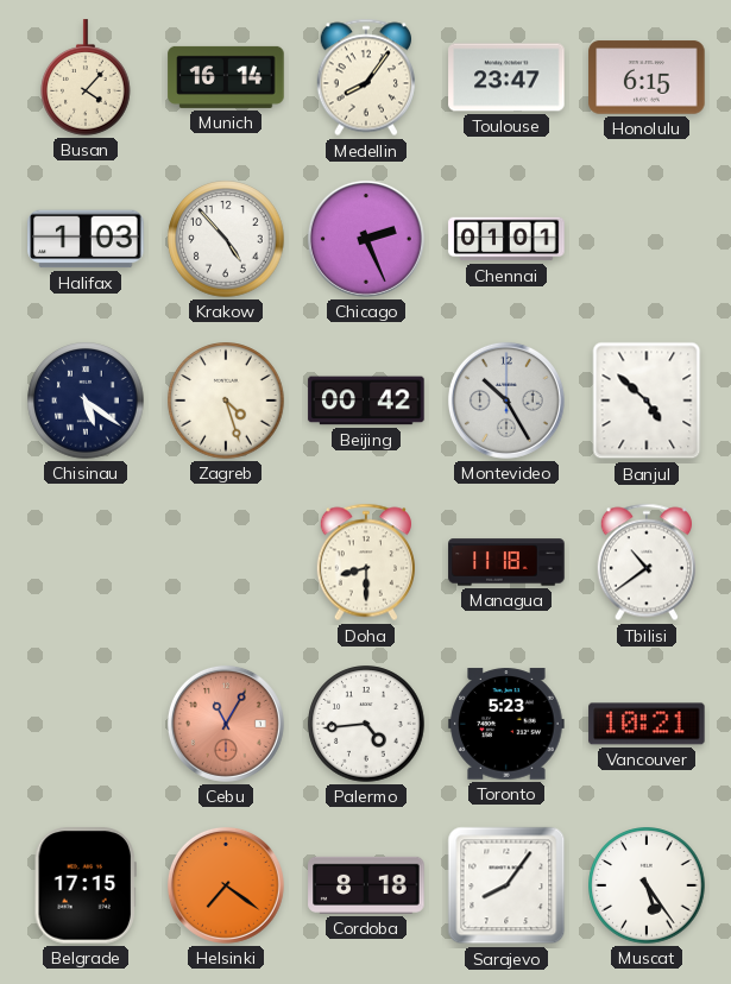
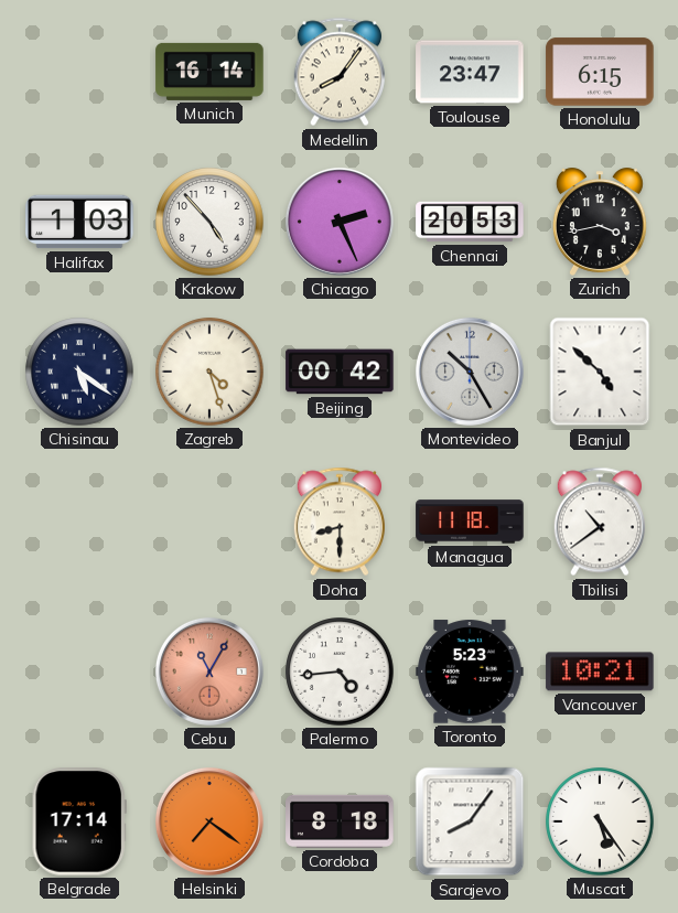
Busan: 4:07 -> none (86, 77)
Chennai: 01:01 -> 20:53 (470, 222)
Zurich: none -> 3:43 (600, 222)
Belgrade: 17:15 -> 17:14 (79, 821)
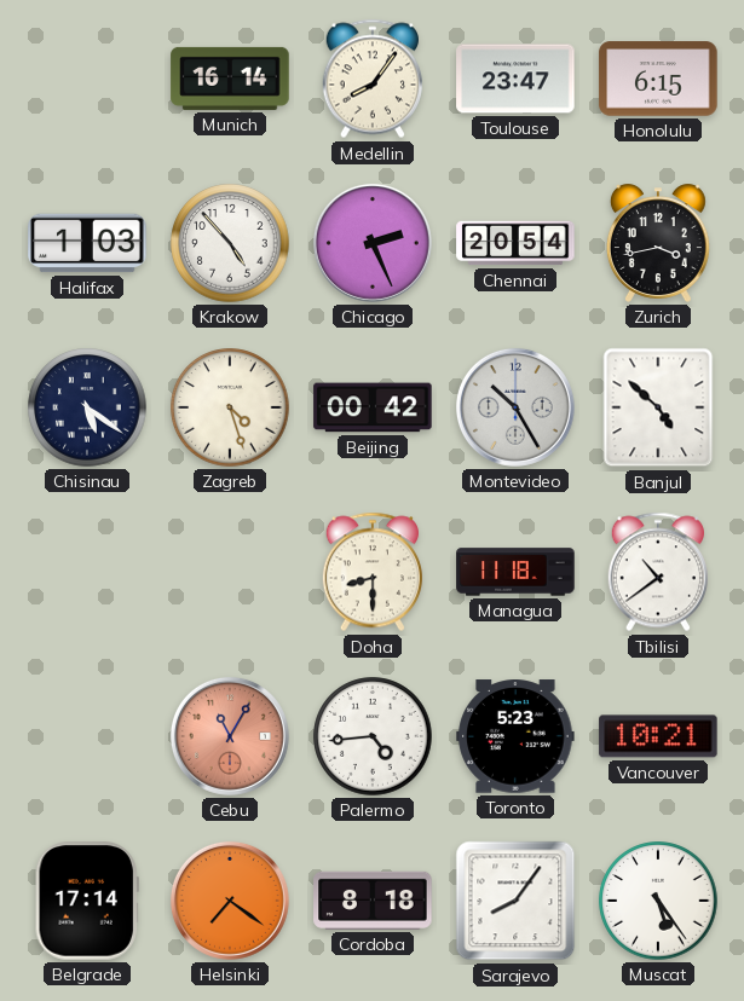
Chennai: 20:53 -> 20:54 (515, 243)
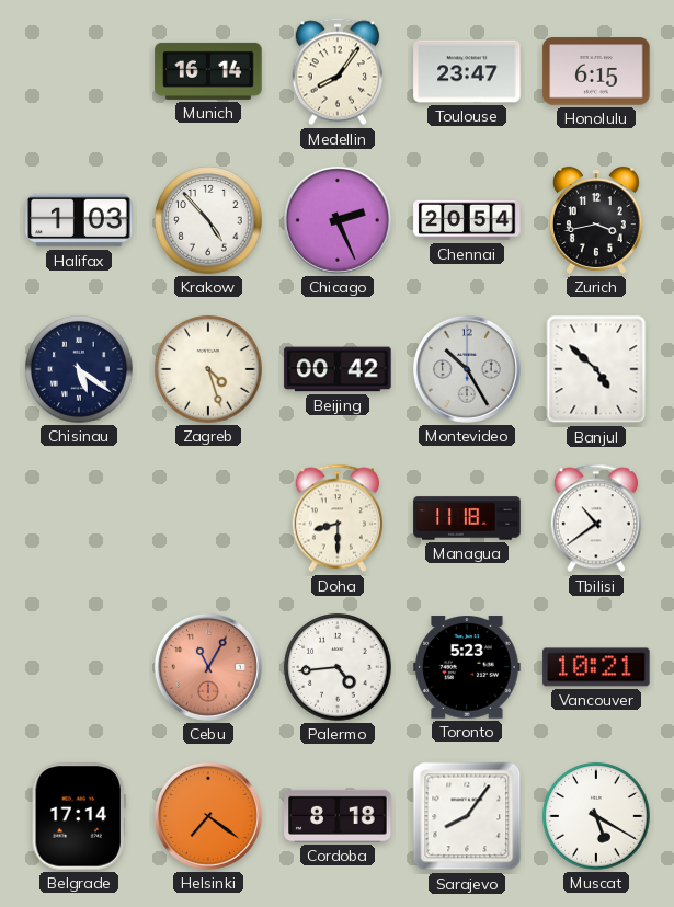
Muscat: 5:24 -> 5:20 (596, 816)
